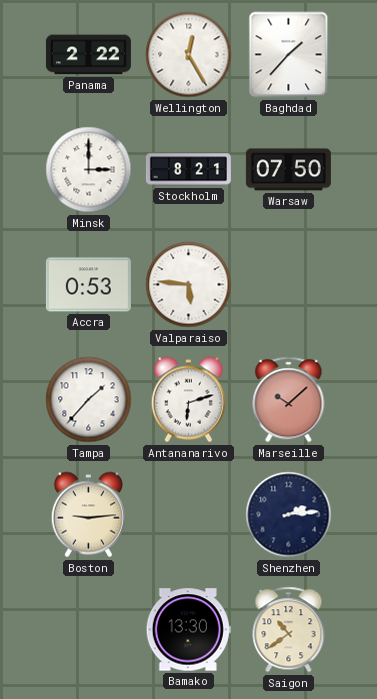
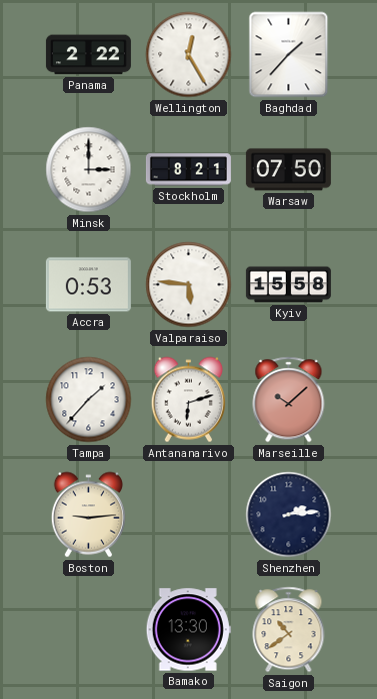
Kyiv: none -> 15:58 (288, 285)
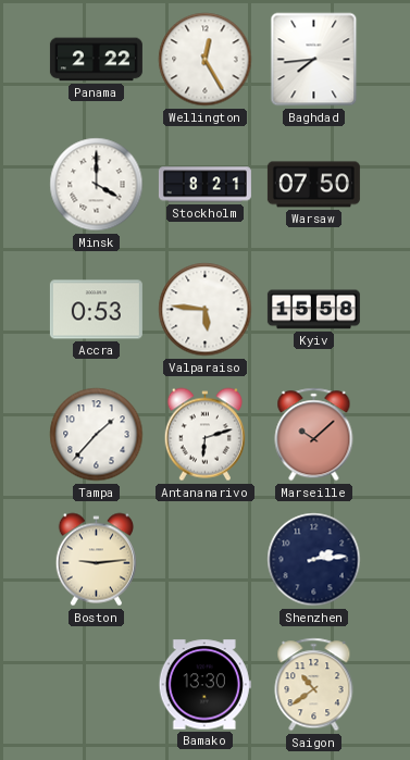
Baghdad: 1:37 -> 7:44 (314, 60)
Minsk: 3:00 -> 4:00 (97, 185)
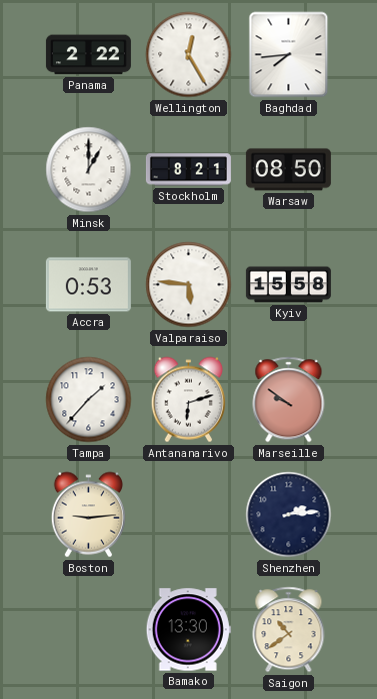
Minsk: 4:00 -> 1:00 (89, 170)
Warsaw: 07:50 -> 08:50 (288, 170)
Marseille: 10:08 -> 9:51 (289, 400)
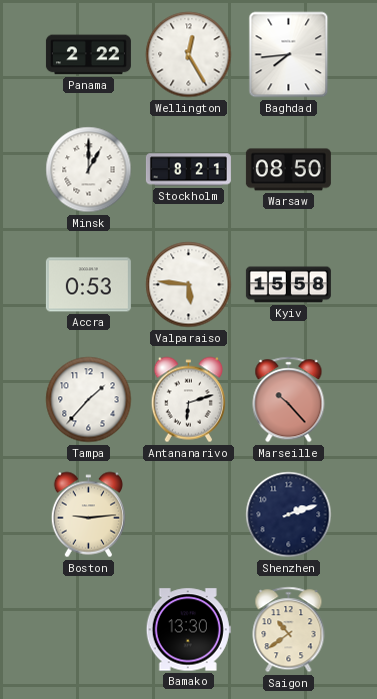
Marseille: 9:51 -> 10:23 (289, 400)
Shenzhen: 2:14 -> 2:12 (289, 515)
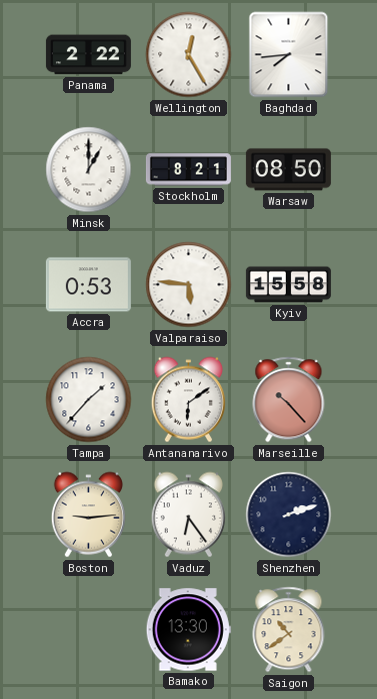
Antananarivo: 6:12 -> 6:09 (188, 400)
Vaduz: none -> 6:24 (188, 515)
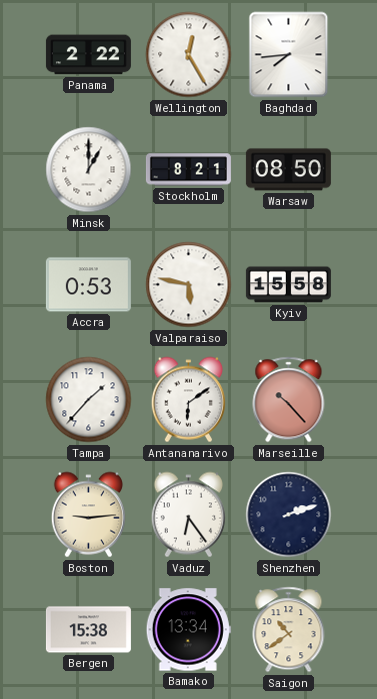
Valparaiso: 5:46 -> 5:47 (189, 285)
Bergen: none -> 15:38 (88, 630)
Bamako: 13:30 -> 13:34 (188, 630)
